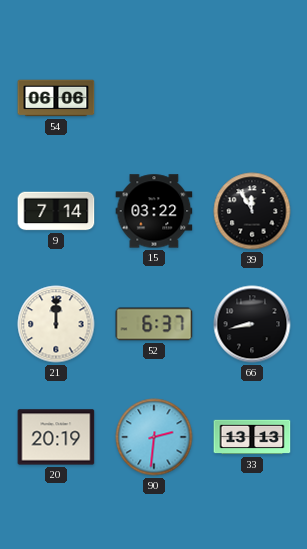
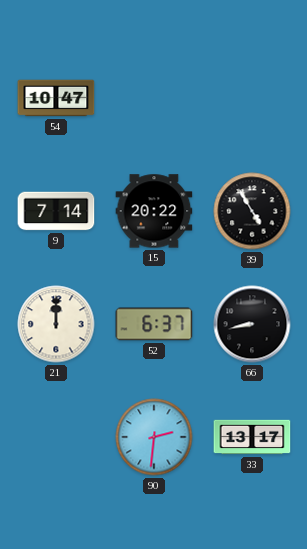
54: 06:06 -> 10:47 (56, 98)
15: 03:22 -> 20:22 (154, 211)
39: 11:55 -> 4:55 (252, 211)
20: 20:19 -> none (56, 437)
33: 13:13 -> 13:17 (252, 437)
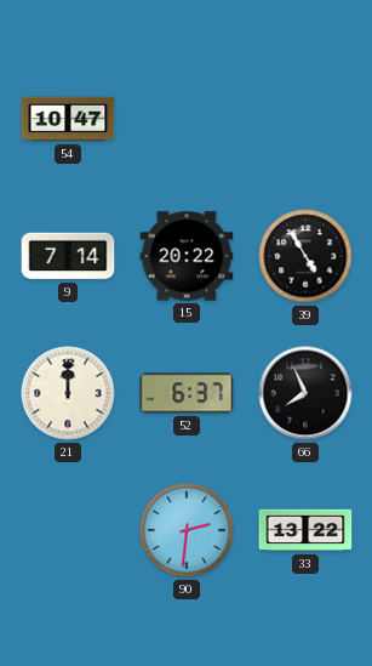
66: 8:43 -> 7:56 (305, 393)
33: 13:17 -> 13:22 (305, 530)
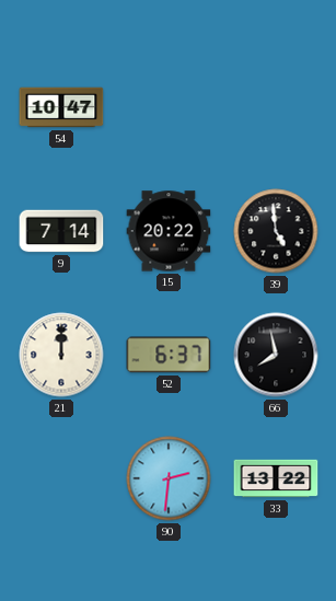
39: 4:55 -> 4:59 (276, 231)
66: 7:56 -> 7:58 (276, 355)
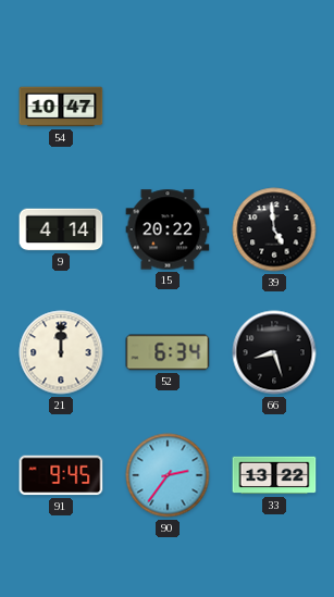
9: 7:14 -> 4:14 (61, 229)
52: 6:37 -> 6:34 (168, 352)
66: 7:58 -> 8:27 (274, 352)
91: none -> 9:45 (61, 475)
90: 2:31 -> 2:36 (168, 475)
